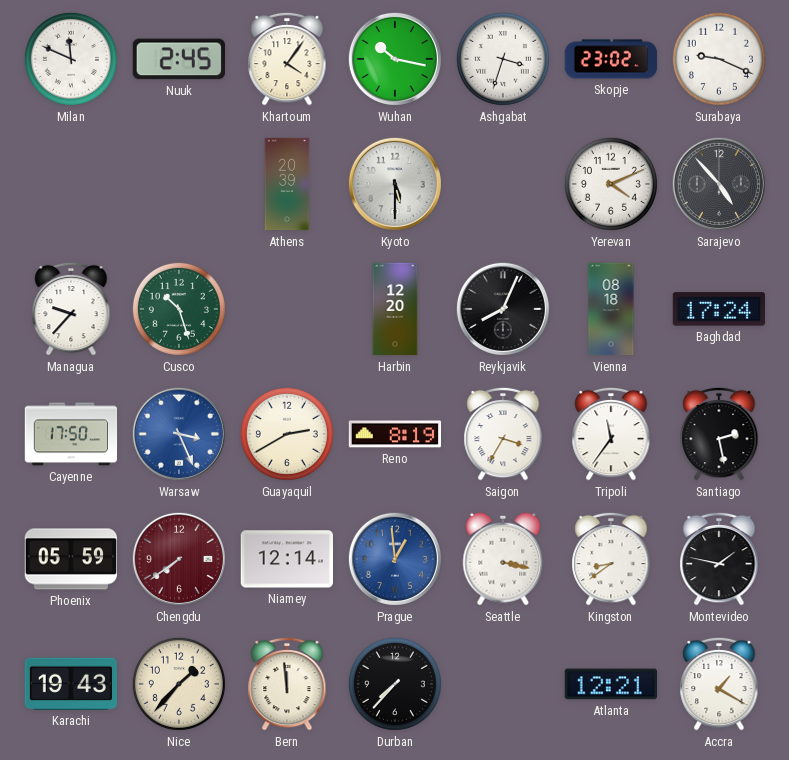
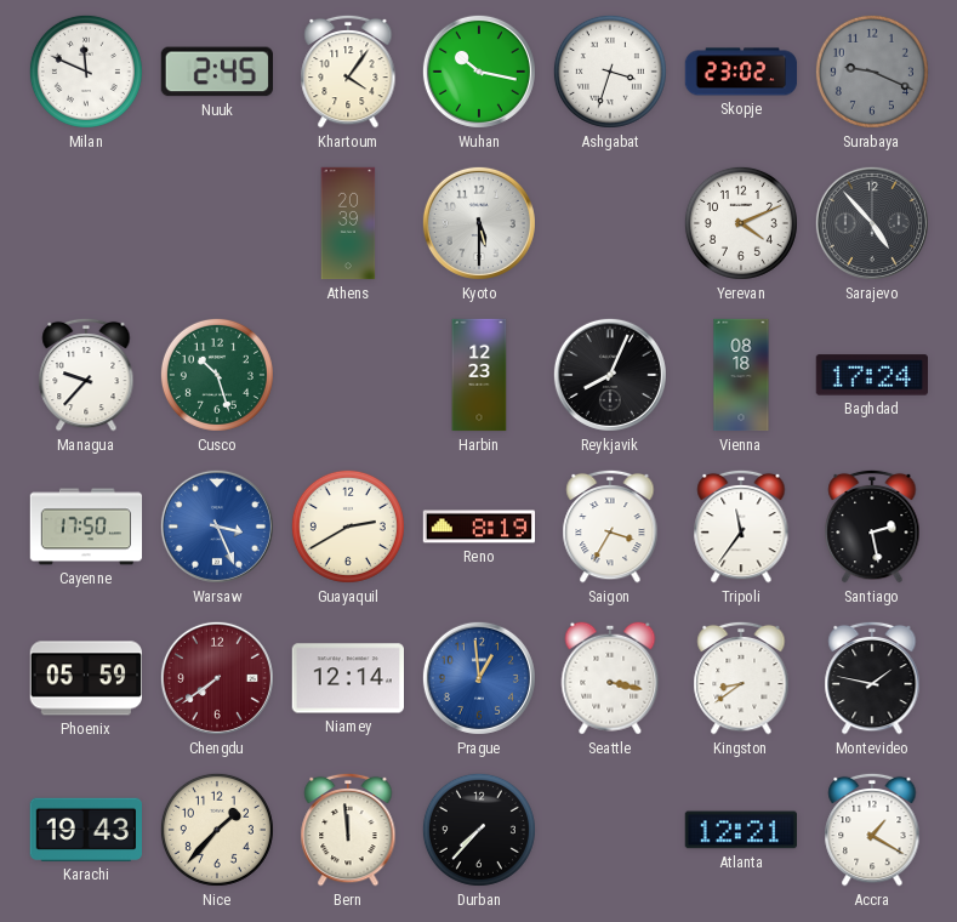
Surabaya dial: white -> grey (872, 72)
Harbin: 12:20 -> 12:23 (479, 375)
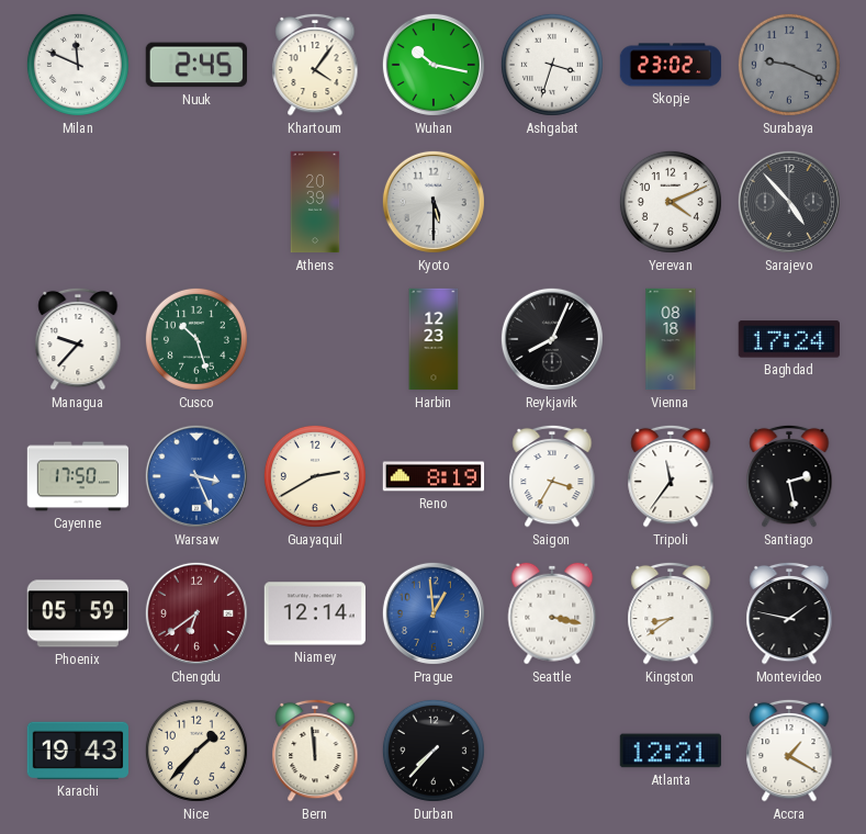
Chengdu: 7:39 -> 6:39 (196, 613)
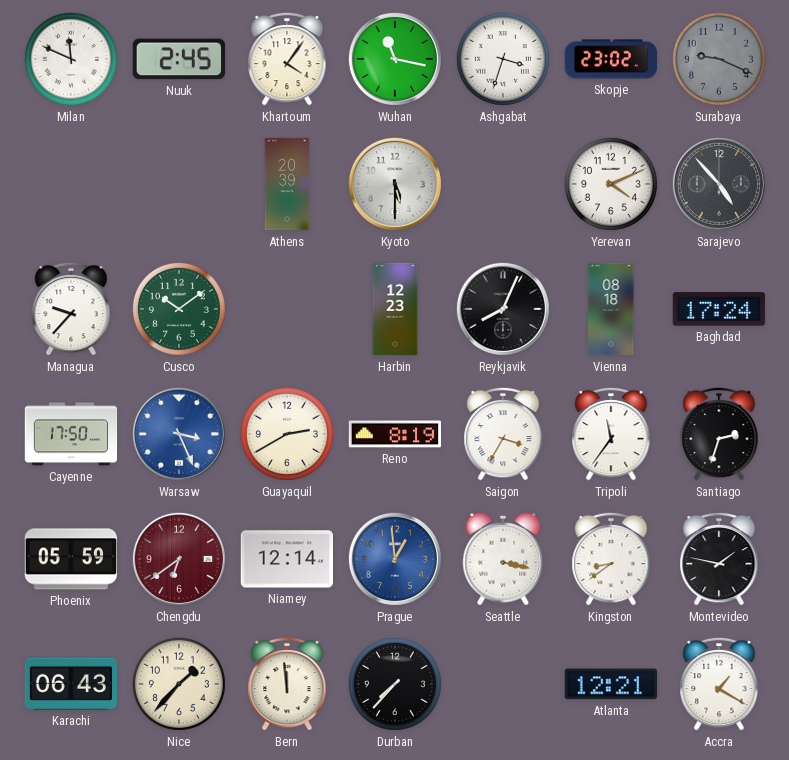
Wuhan: 10:17 -> 11:17 (395, 59)
Cusco: 10:27 -> 10:09 (179, 309)
Santiago: 2:28 -> 2:33 (719, 434)
Karachi: 19:43 -> 06:43 (70, 684)
